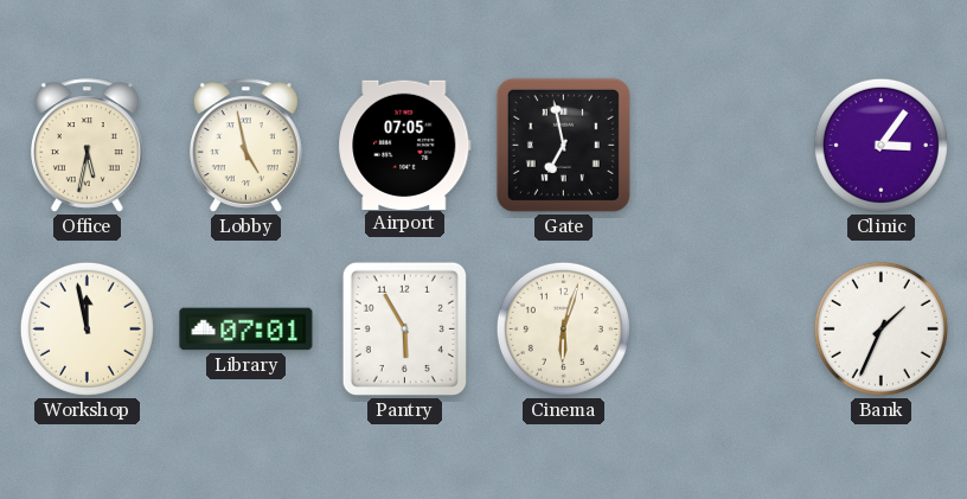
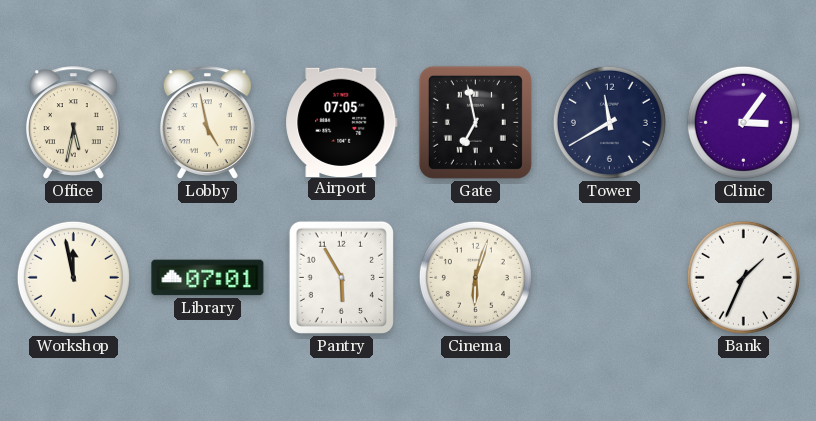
Tower: none -> 11:40 (609, 122)
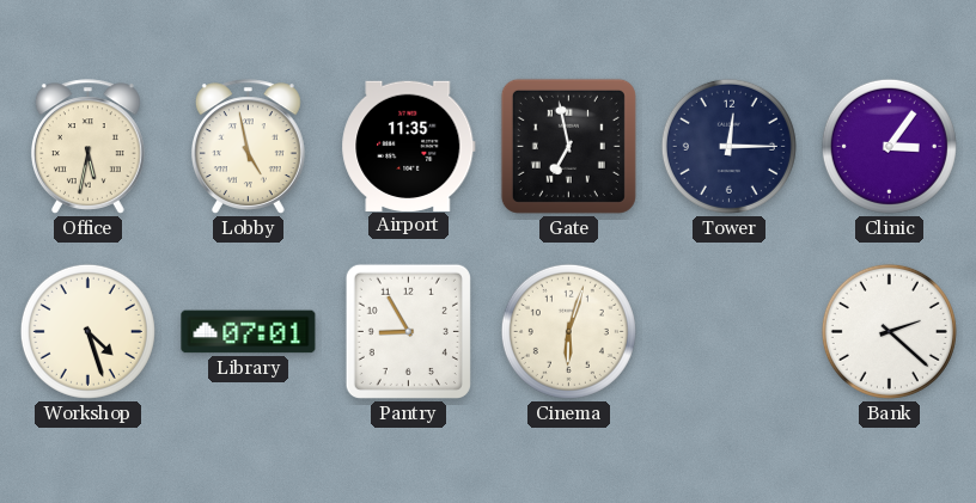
Airport: 07:05 -> 11:35 (409, 146)
Tower: 11:40 -> 12:15 (728, 146)
Workshop: 11:58 -> 4:27 (87, 331)
Pantry: 5:55 -> 8:55 (408, 331)
Bank: 1:34 -> 2:22 (889, 331)
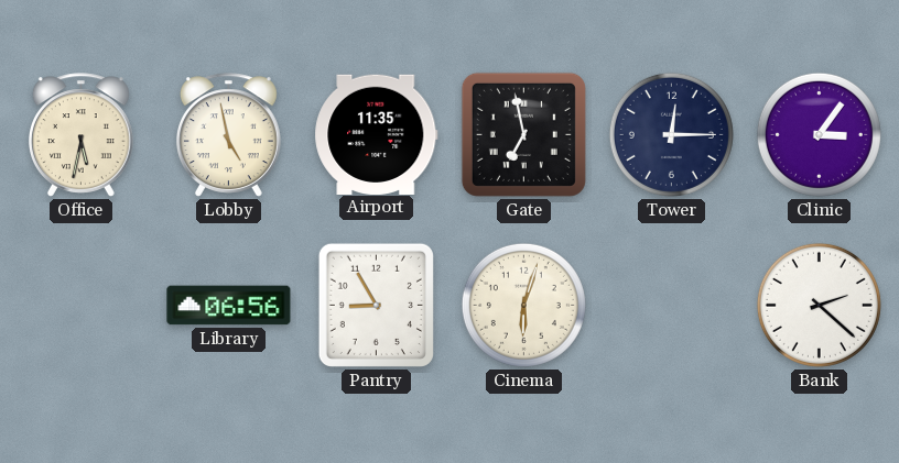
Workshop: 4:27 -> none (87, 331)
Library: 07:01 -> 06:56 (229, 306)
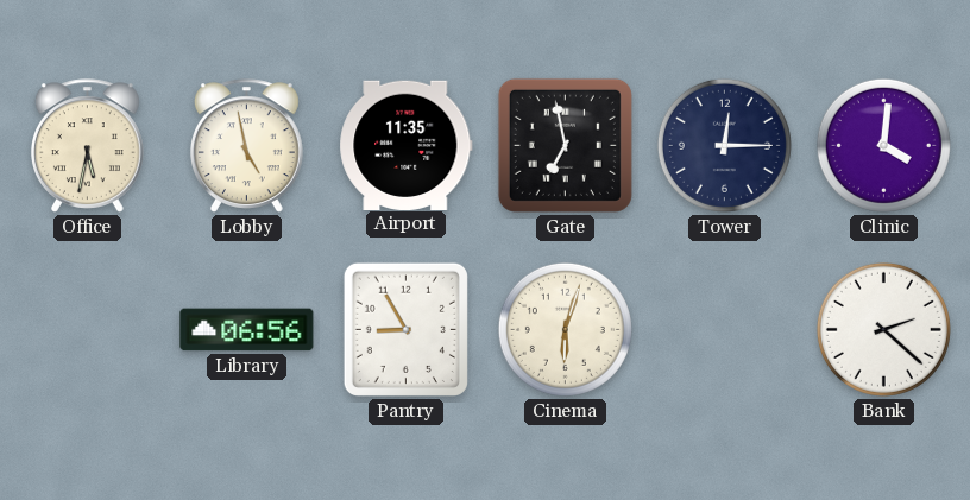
Clinic: 3:06 -> 4:01 (883, 145)
